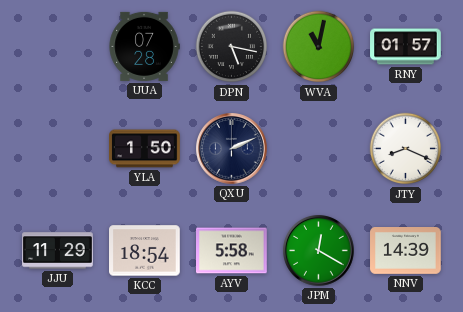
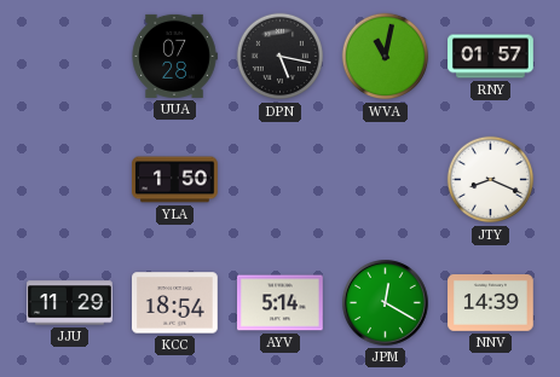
QXU: 2:11 -> none (232, 149)
AYV: 5:58 -> 5:14 (281, 303)
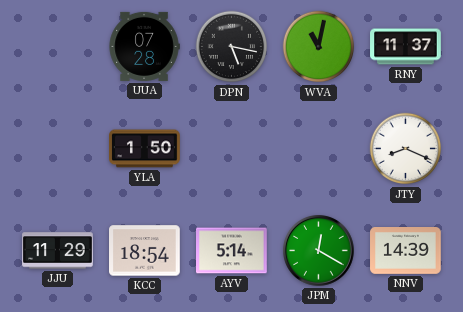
RNY: 01:57 -> 11:37 (406, 47)
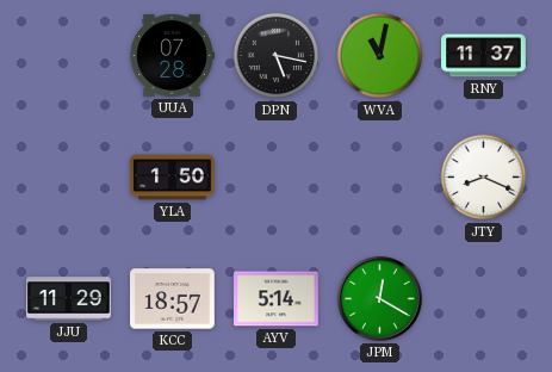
KCC: 18:54 -> 18:57 (173, 299)
NNV: 14:39 -> none (406, 251)
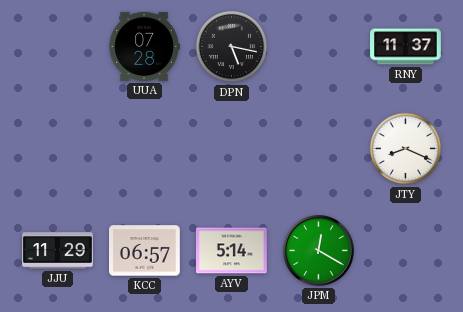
WVA: 11:02 -> none (380, 56)
YLA: 1:50 -> none (173, 178)
KCC: 18:57 -> 06:57 (145, 251)
